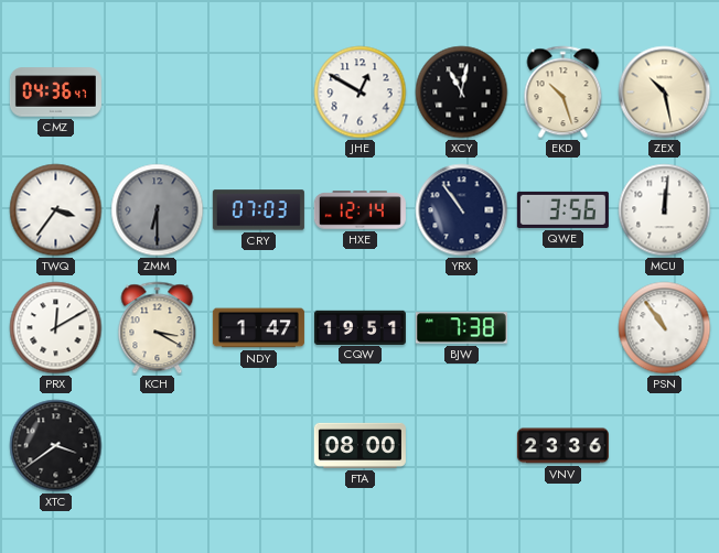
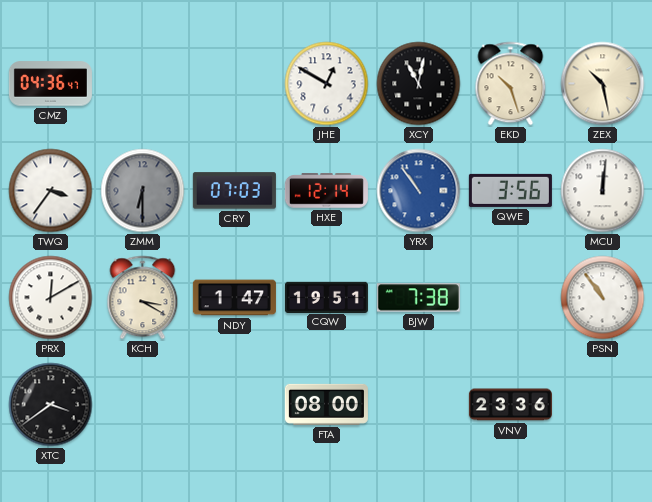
YRX dial: navy -> blue (419, 191)
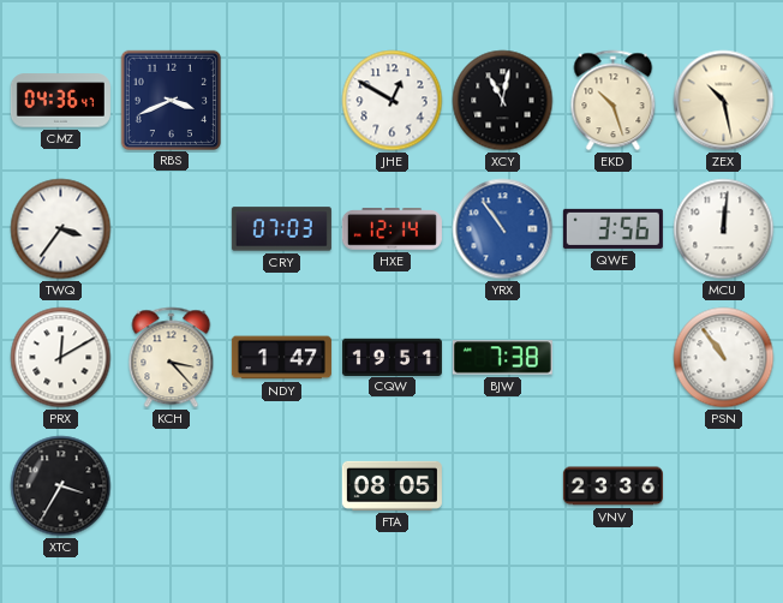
RBS: none -> 3:41 (171, 100)
ZMM: 6:30 -> none (143, 191)
KCH: 3:20 -> 3:23 (172, 358)
XTC: 3:39 -> 3:35 (61, 486)
FTA: 08:00 -> 08:05 (391, 485)
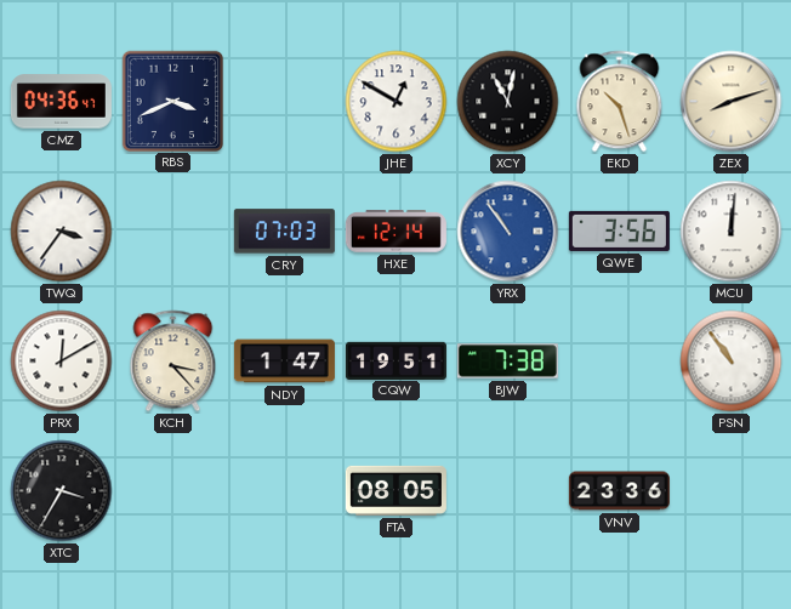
ZEX: 10:28 -> 8:12 (732, 102)
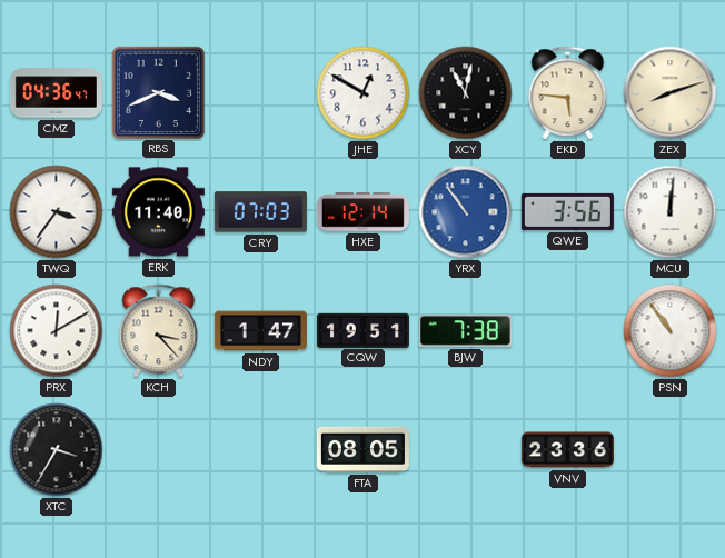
EKD: 10:27 -> 5:46 (568, 93)
ERK: none -> 11:40 (158, 212)
